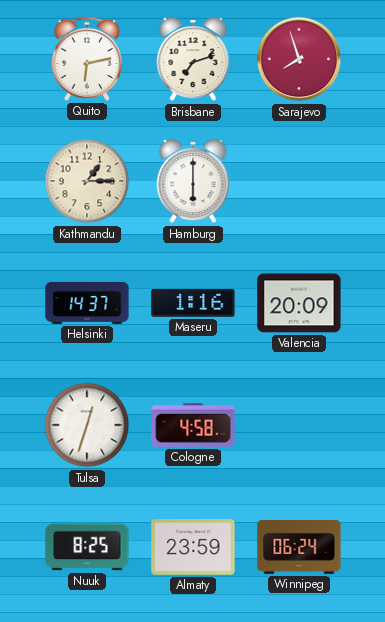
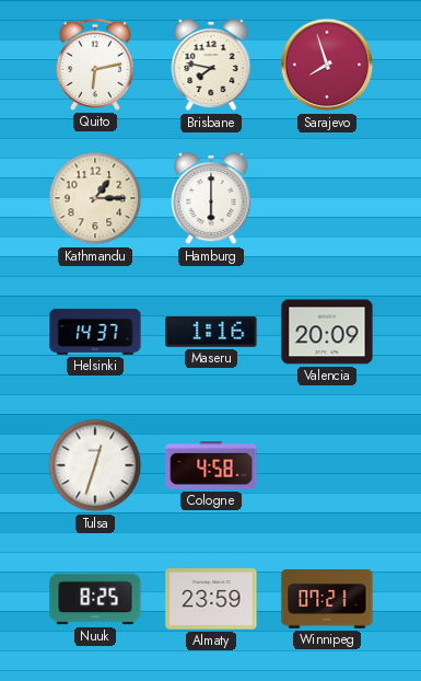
Brisbane: 7:12 -> 7:47 (211, 66)
Winnipeg: 06:24 -> 07:21 (327, 600)
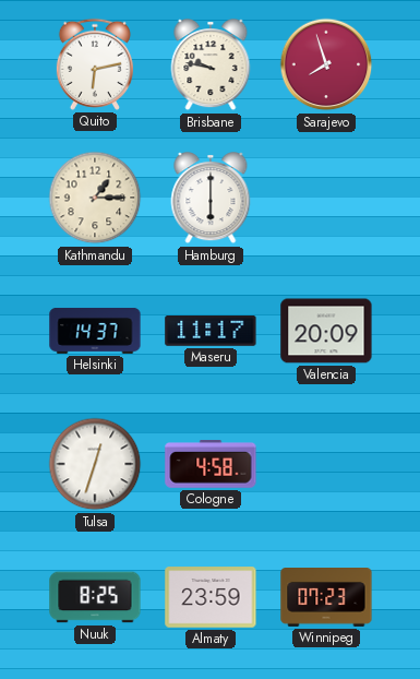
Brisbane: 7:47 -> 9:47 (211, 65)
Maseru: 1:16 -> 11:17 (211, 332)
Winnipeg: 07:21 -> 07:23 (326, 598)
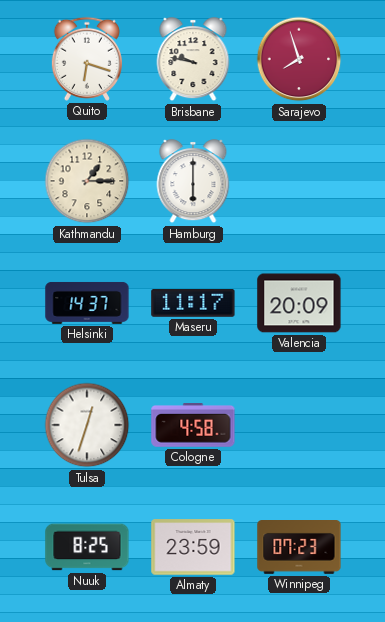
Quito: 6:13 -> 6:18 (87, 59)
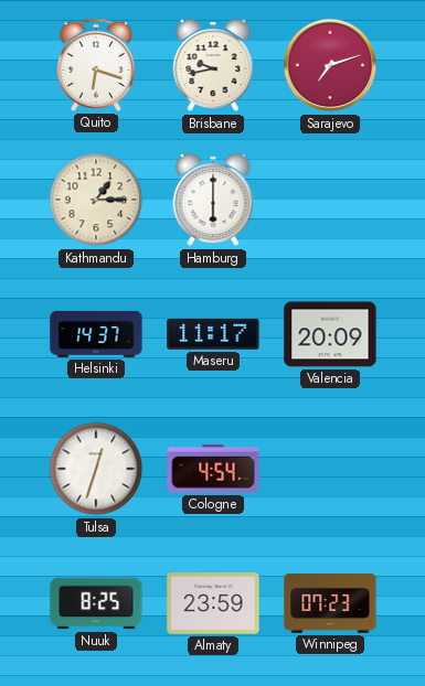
Brisbane: 9:47 -> 9:43 (213, 66)
Sarajevo: 7:57 -> 7:12 (330, 65)
Cologne: 4:58 -> 4:54 (213, 470)
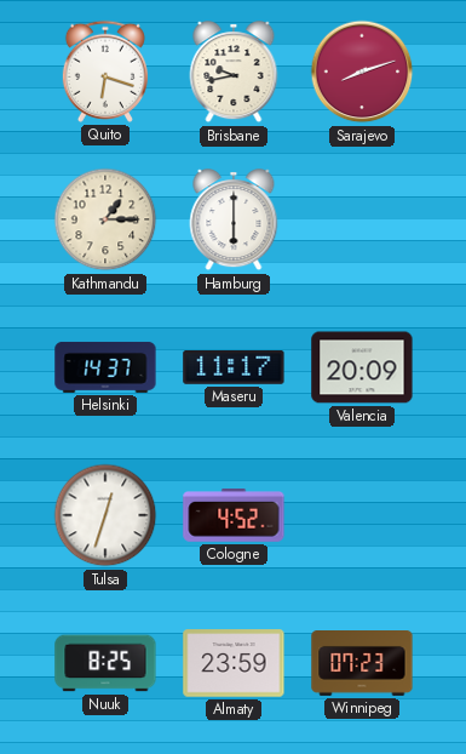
Sarajevo: 7:12 -> 8:12 (362, 72)
Cologne: 4:54 -> 4:52 (234, 516)
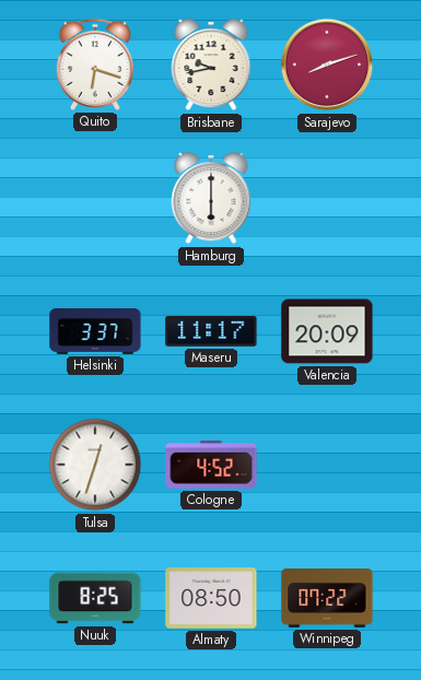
Kathmandu: 1:15 -> none (105, 219)
Helsinki: 14:37 -> 3:37 (95, 331)
Almaty: 23:59 -> 08:50 (211, 598)
Winnipeg: 07:23 -> 07:22 (327, 599)
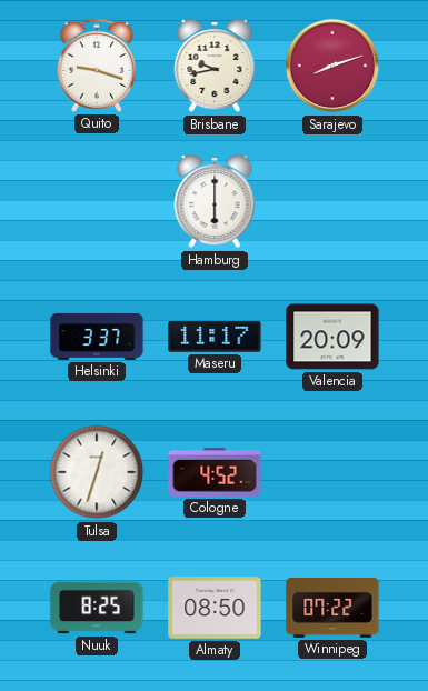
Quito: 6:18 -> 9:18 (97, 66)
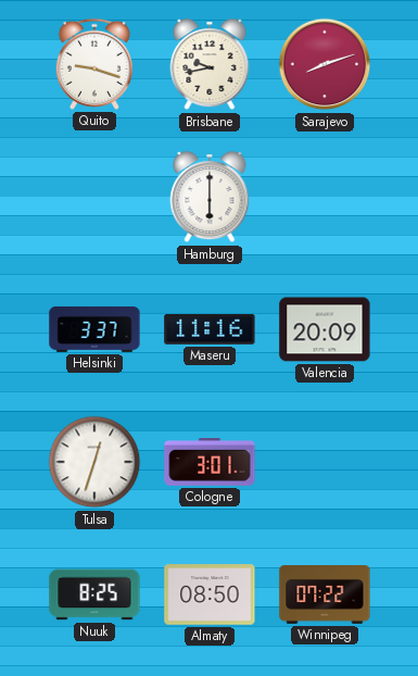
Maseru: 11:17 -> 11:16 (210, 330)
Cologne: 4:52 -> 3:01 (210, 463)
